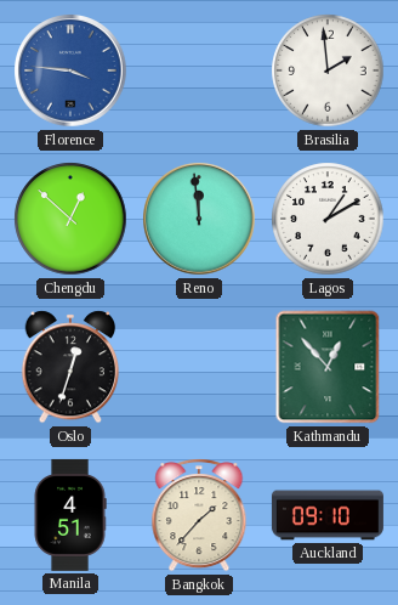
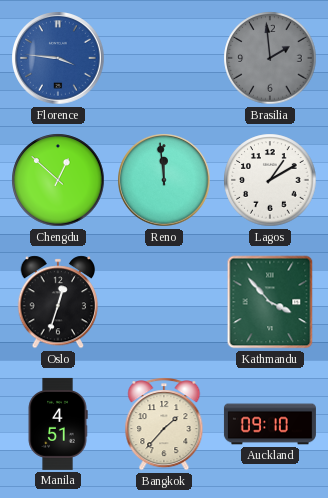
Brasilia dial: white -> grey (270, 58)
Kathmandu: 12:53 -> 3:53 (270, 302)
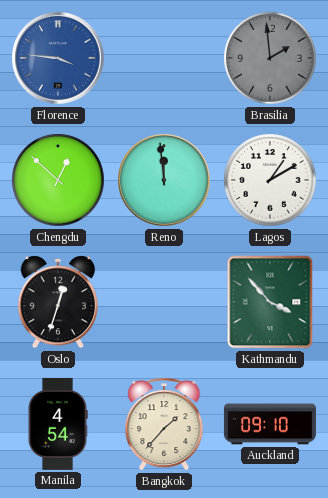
Manila: 4:51 -> 4:54 (58, 424)
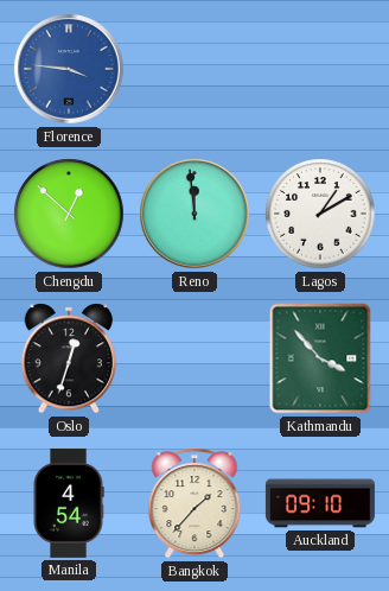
Brasilia: 1:59 -> none (270, 58)
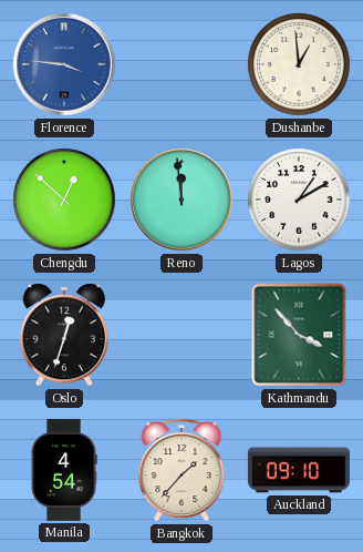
Dushanbe: none -> 12:59 (299, 64)
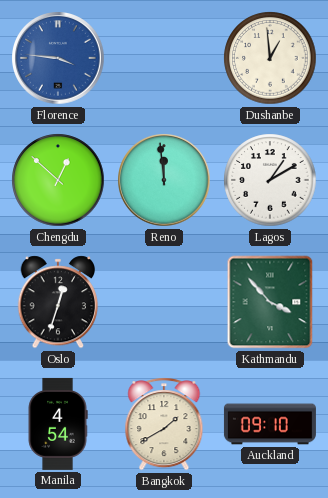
Bangkok: 1:37 -> 1:40 (164, 424)
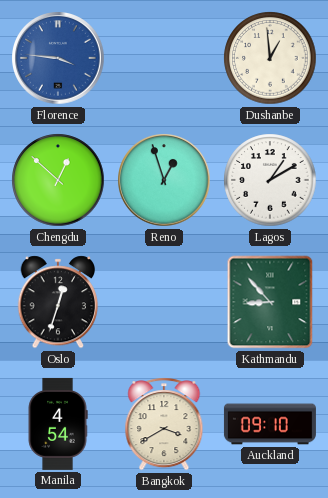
Reno: 11:59 -> 12:57 (164, 180)
Kathmandu: 3:53 -> 8:53 (270, 302)
Bangkok: 1:40 -> 3:40 (164, 424)
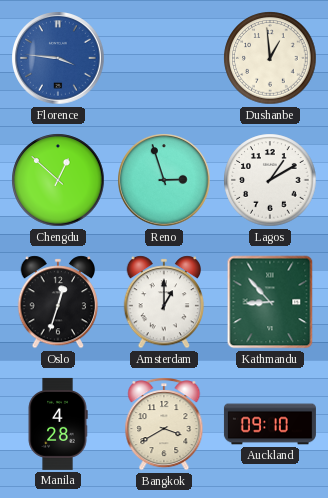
Reno: 12:57 -> 2:57 (164, 180)
Amsterdam: none -> 1:00 (164, 302)
Manila: 4:54 -> 4:28 (58, 424)
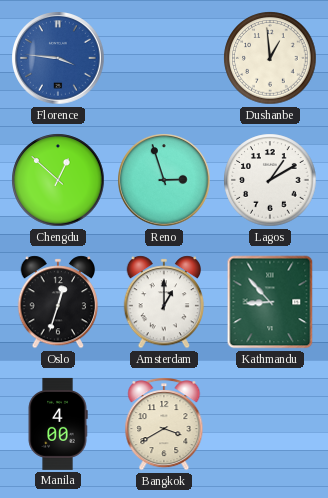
Manila: 4:28 -> 4:00 (58, 424)
Auckland: 09:10 -> none (270, 424)
